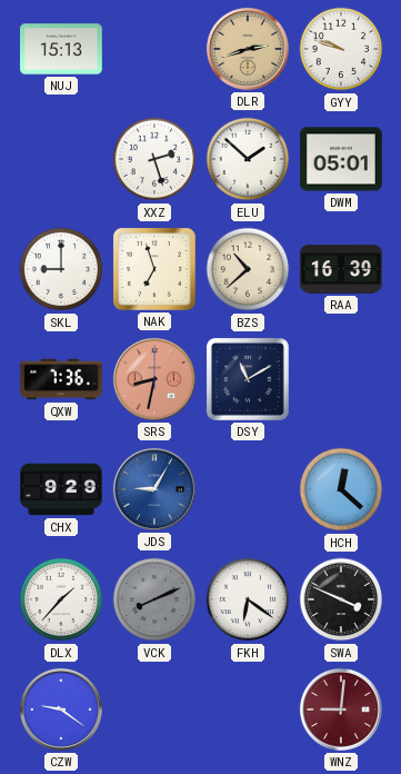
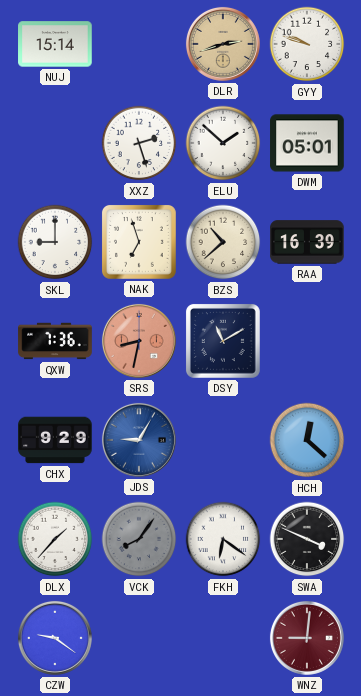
NUJ: 15:13 -> 15:14 (55, 44)
VCK: 8:11 -> 8:06 (139, 539)
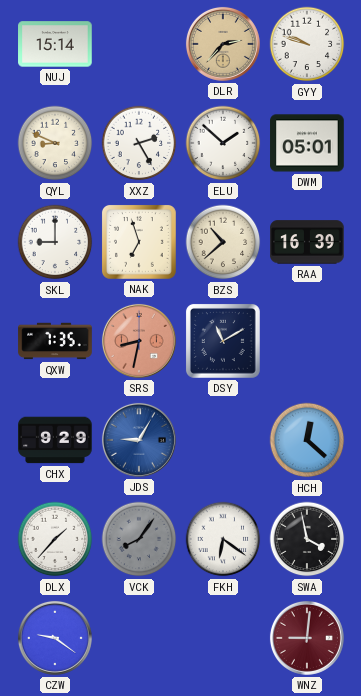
DLR: 2:42 -> 2:37 (223, 44)
QYL: none -> 8:49 (55, 143)
XXZ: 2:27 -> 2:25 (139, 143)
QXW: 7:36 -> 7:35 (55, 341)
SWA: 3:49 -> 3:58 (307, 539)
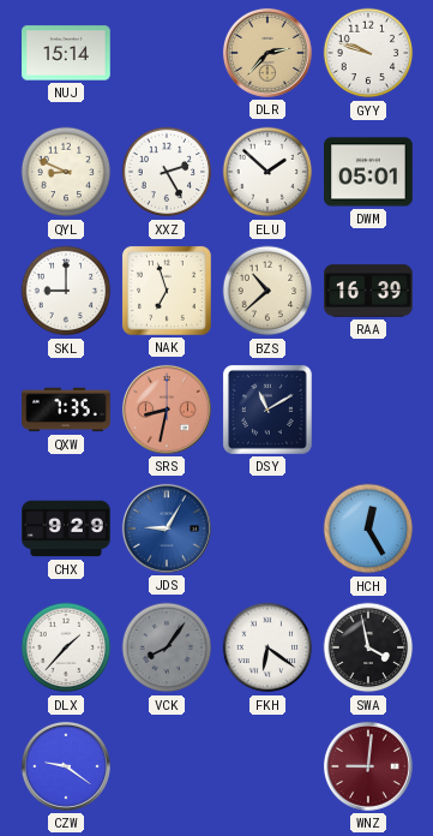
HCH: 12:22 -> 12:25 (368, 529)
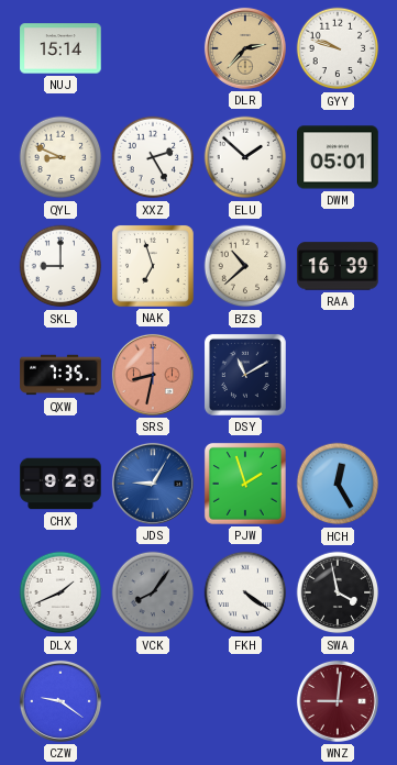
PJW: none -> 1:57 (245, 484)
DLX: 1:37 -> 1:41 (60, 592)
FKH: 6:21 -> 4:21 (245, 592)
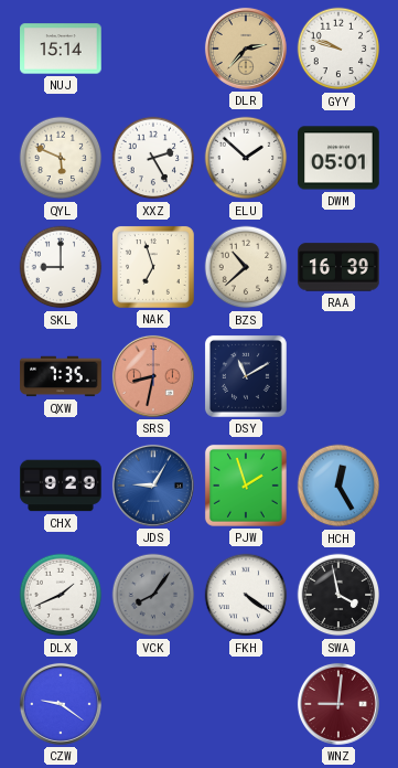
QYL: 8:49 -> 5:49 (61, 158)
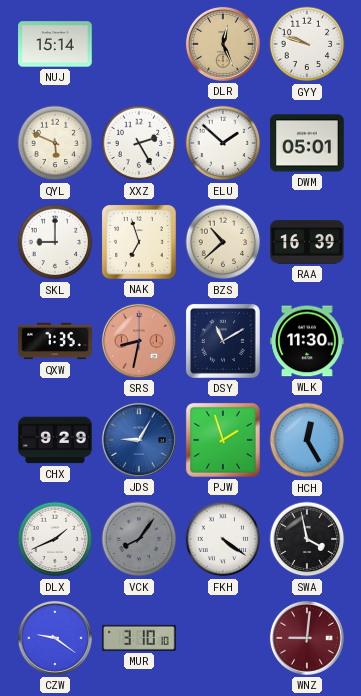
DLR: 2:37 -> 12:26 (223, 44)
WLK: none -> 11:30 (307, 341)
MUR: none -> 3:10 (139, 638)
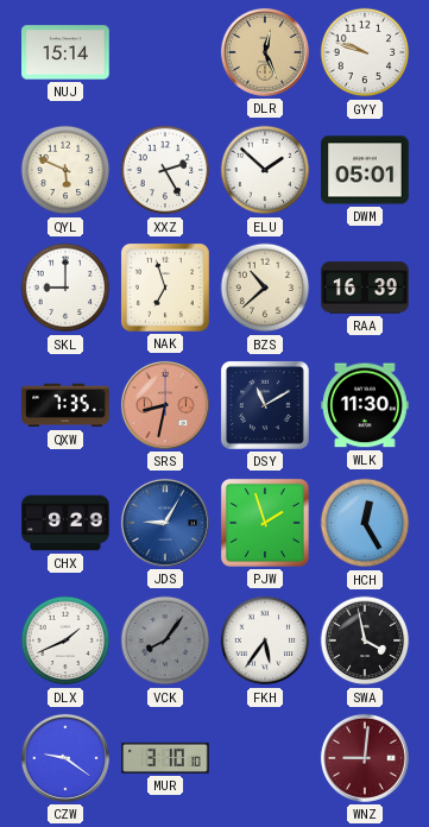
FKH: 4:21 -> 5:36 (265, 640)
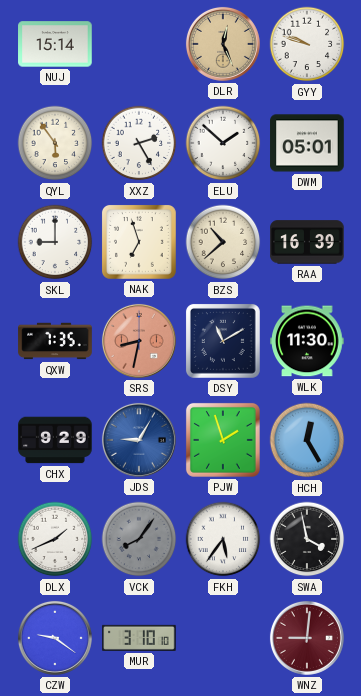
QYL: 5:49 -> 5:54 (55, 143)
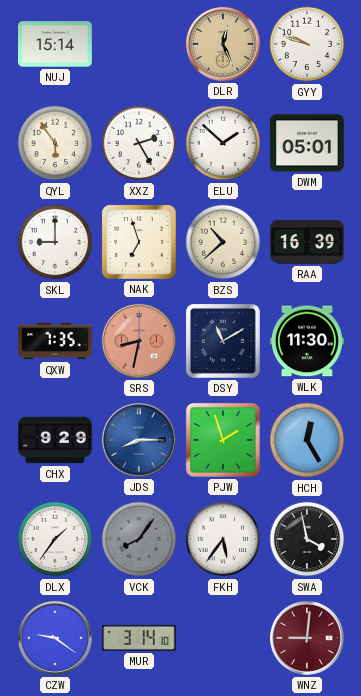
JDS: 9:05 -> 8:15 (139, 440)
DLX: 1:41 -> 1:36 (55, 539)
MUR: 3:10 -> 3:14 (139, 638)
